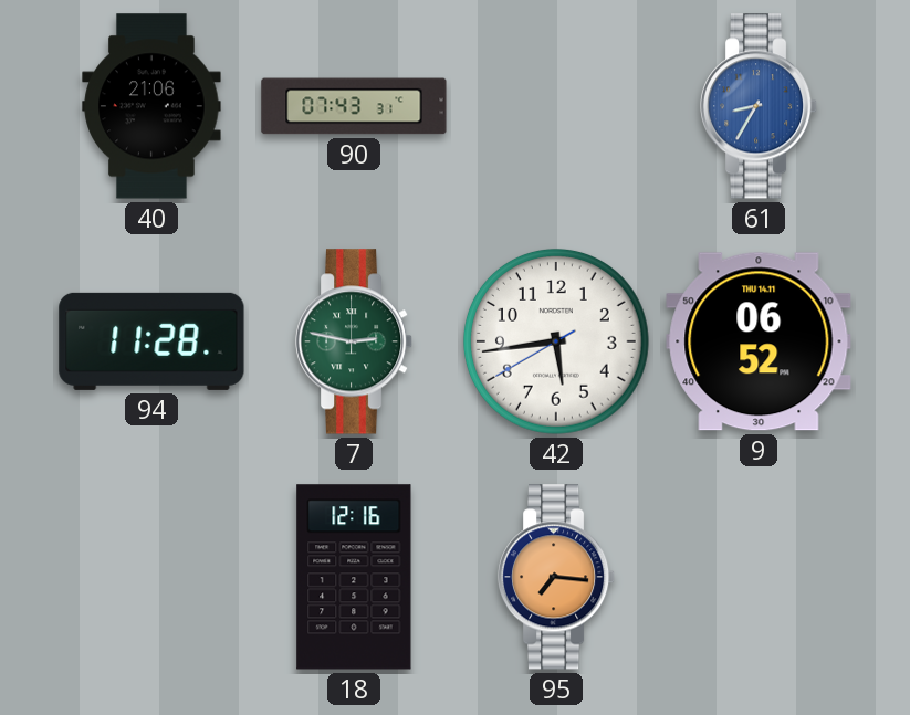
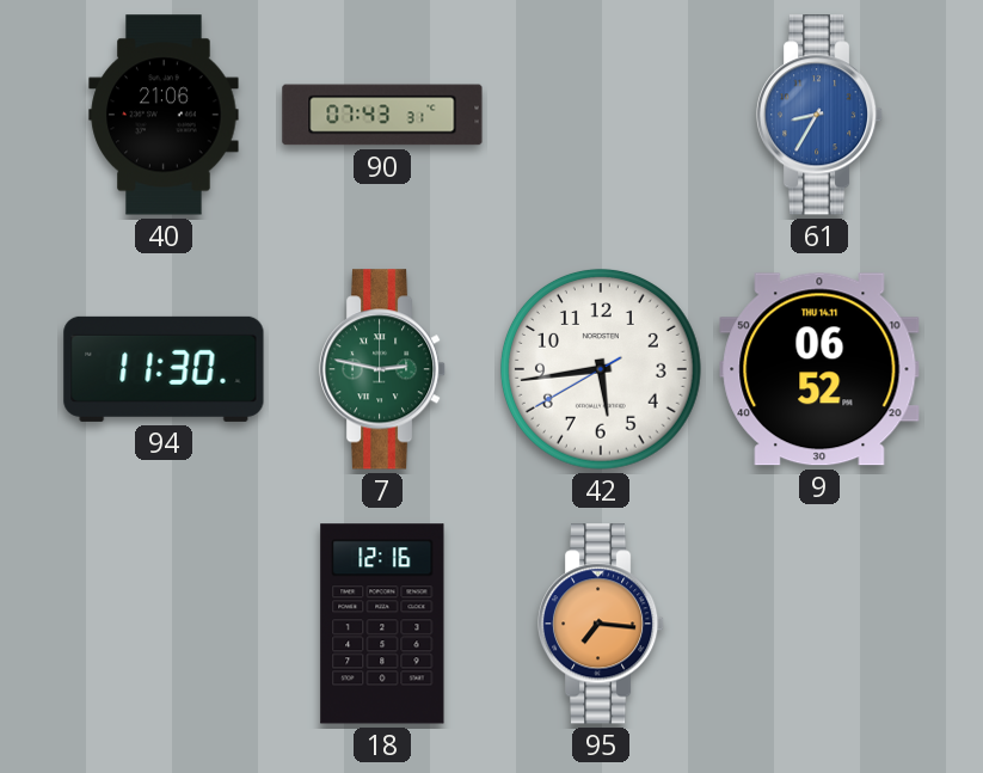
94: 11:28 -> 11:30 (164, 369)
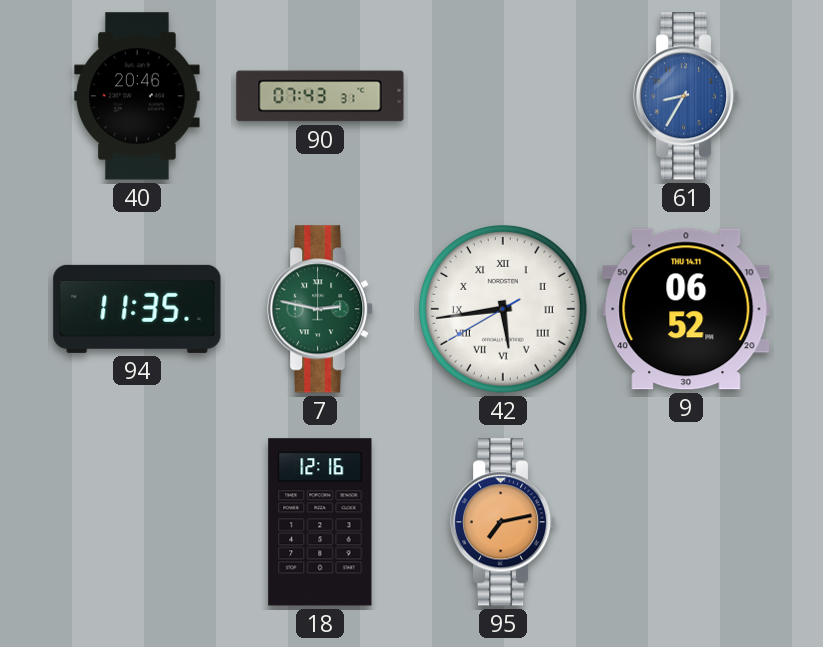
40: 21:06 -> 20:46 (137, 96)
94: 11:30 -> 11:35 (137, 309)
42 numerals: Arabic -> Roman (503, 309)
95: 7:16 -> 7:13 (503, 522)
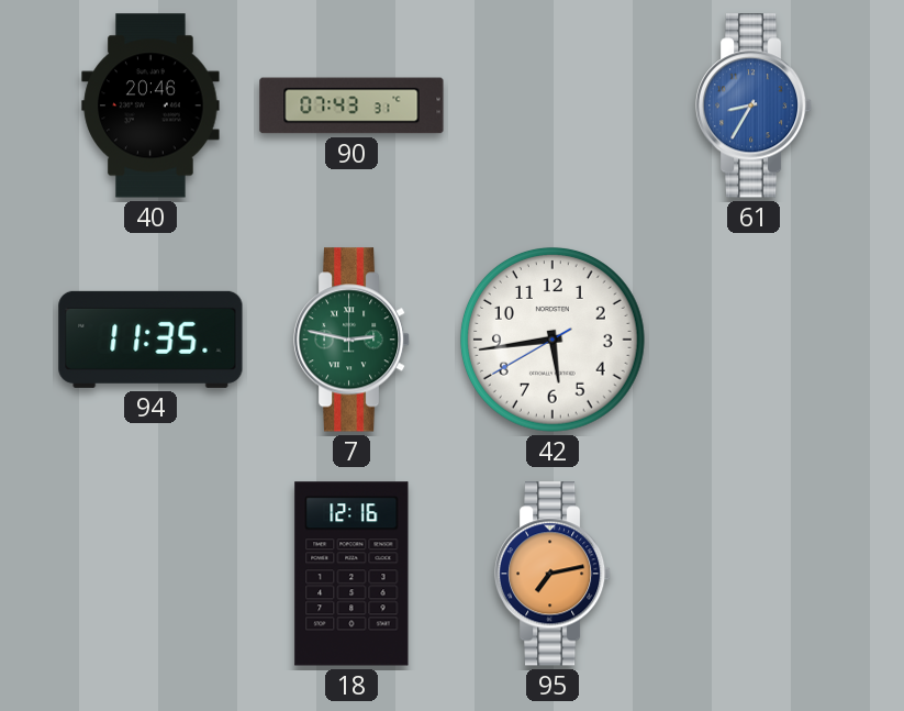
42 numerals: Roman -> Arabic (553, 340)
9: 06:52 -> none (686, 309)
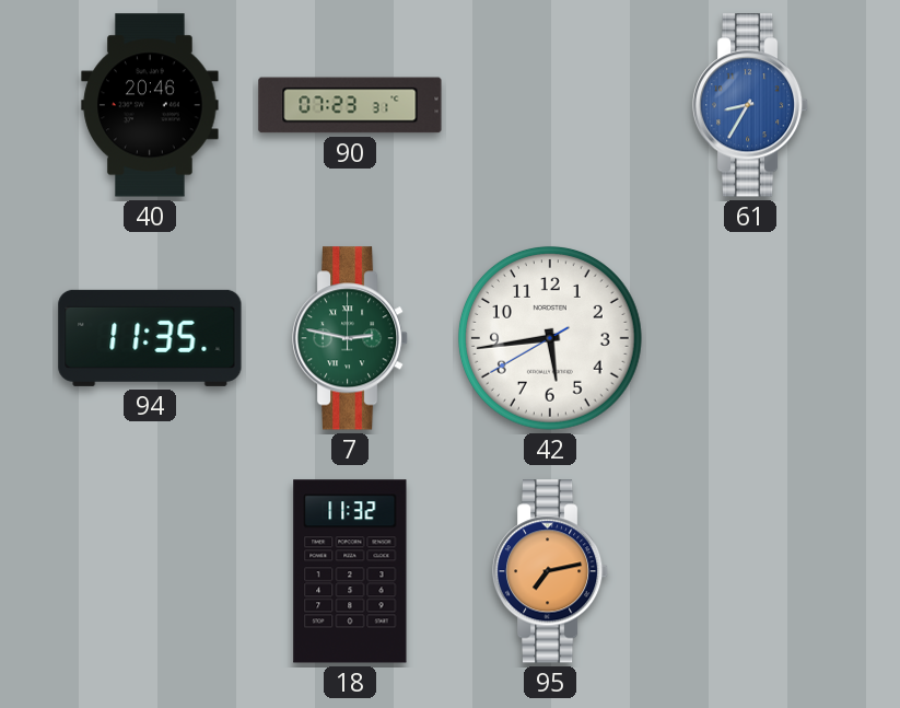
90: 07:43 -> 07:23 (350, 105)
18: 12:16 -> 11:32 (350, 571)
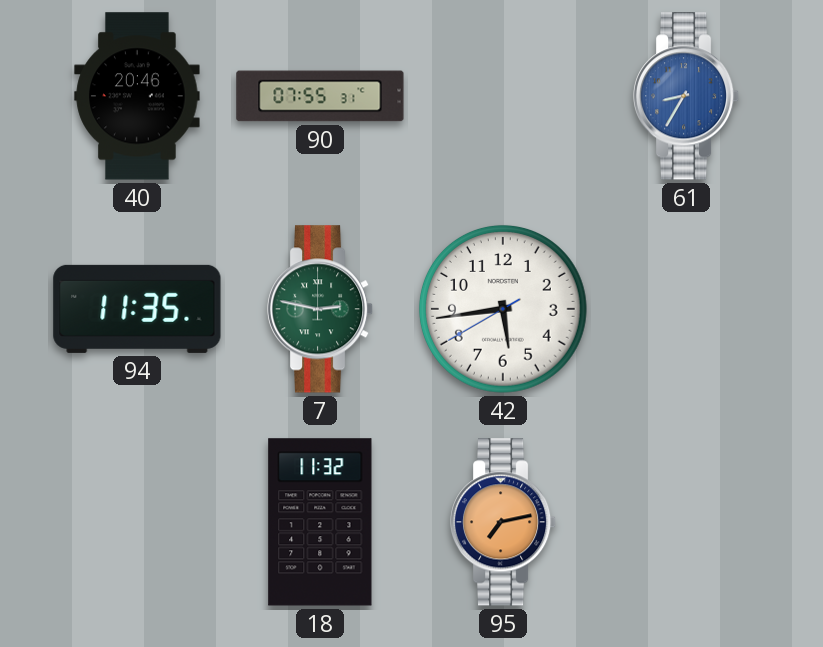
90: 07:23 -> 07:55 (320, 96)
